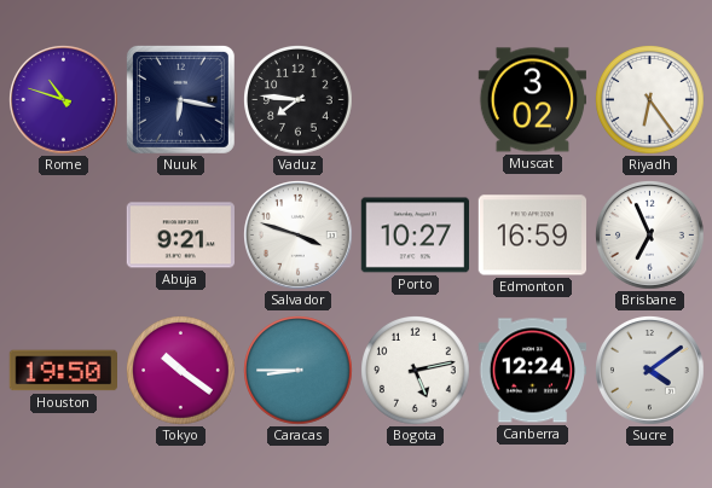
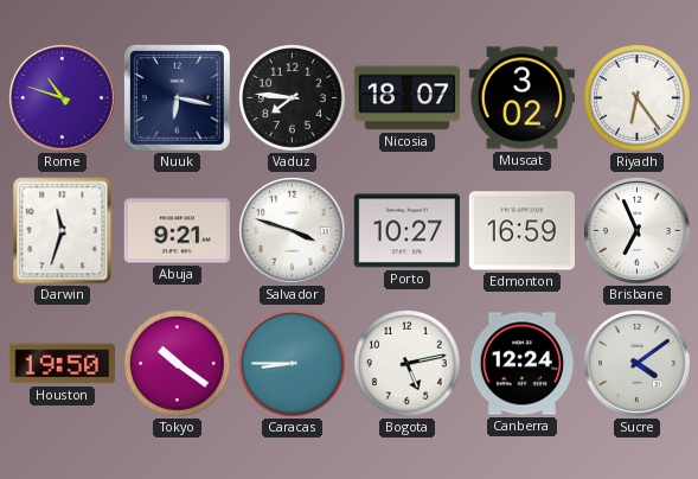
Nicosia: none -> 18:07 (408, 98)
Darwin: none -> 11:33 (63, 231)
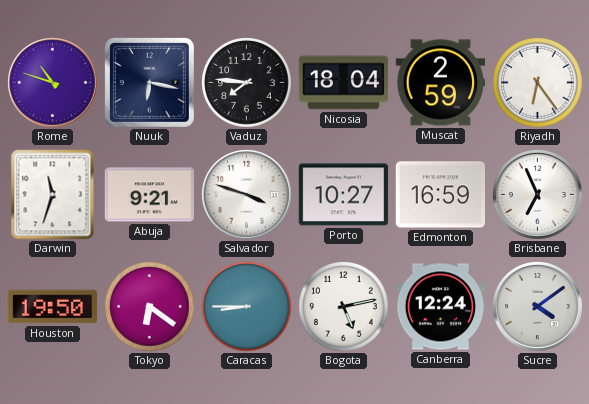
Nicosia: 18:07 -> 18:04 (344, 83)
Muscat: 3:02 -> 2:59 (440, 83)
Tokyo: 10:21 -> 6:21 (150, 307)
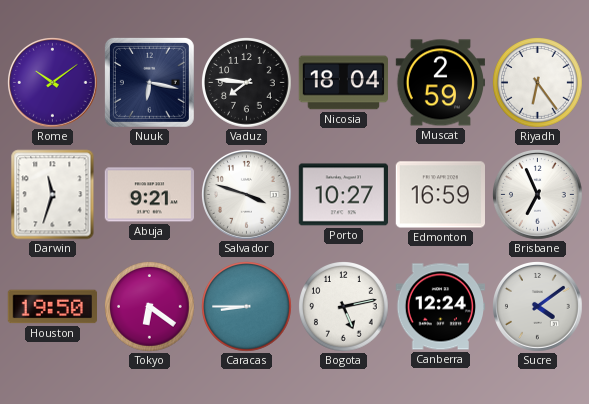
Rome: 10:48 -> 10:09 (53, 83)
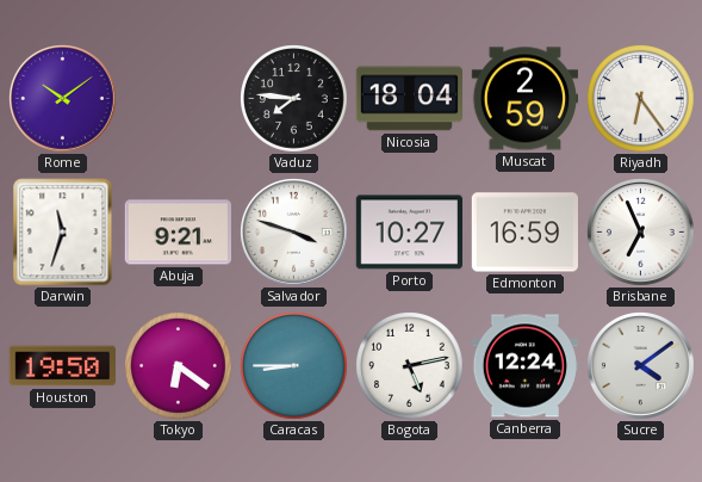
Nuuk: 6:17 -> none (149, 82)
